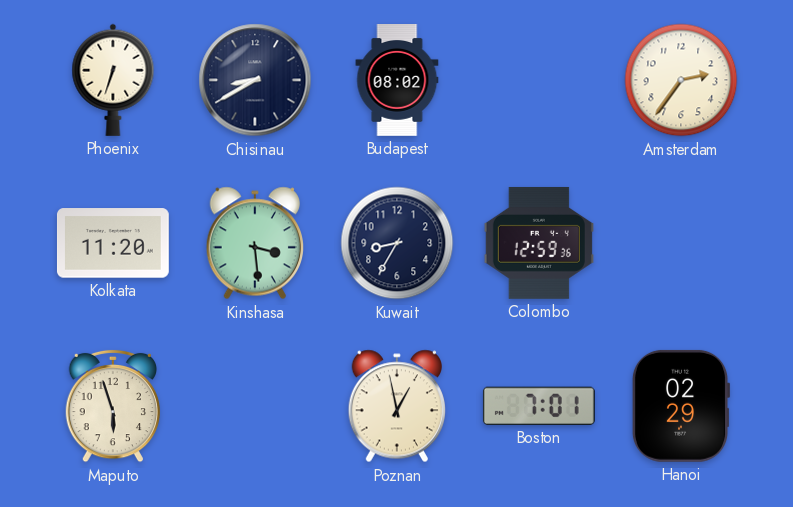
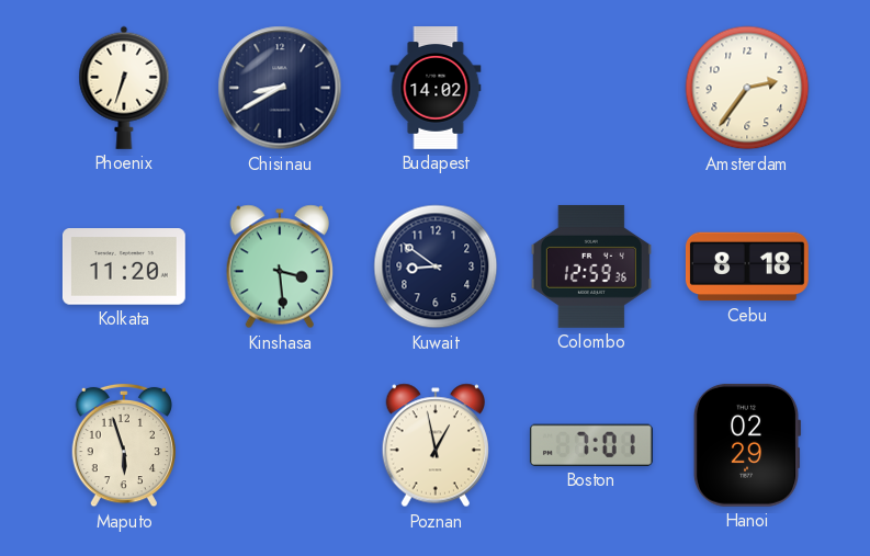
Budapest: 08:02 -> 14:02 (436, 89)
Kuwait: 8:35 -> 8:51 (436, 266)
Cebu: none -> 8:18 (747, 266)
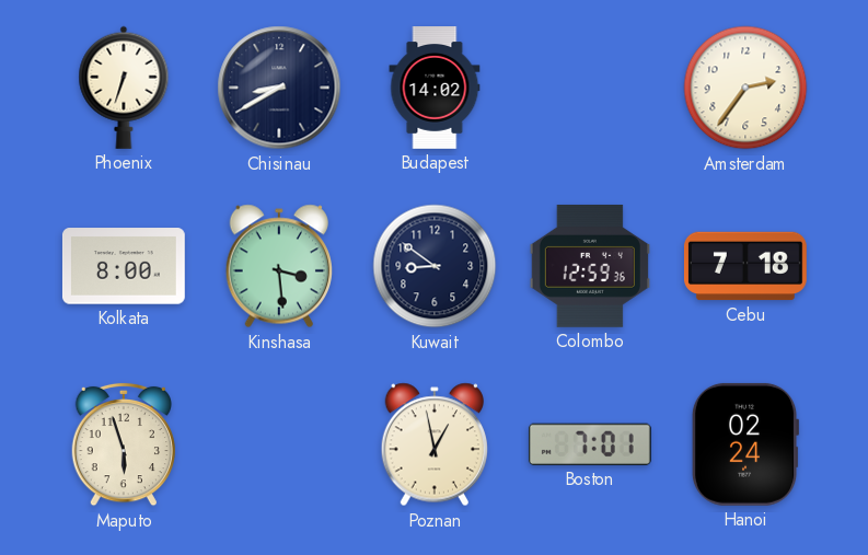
Kolkata: 11:20 -> 8:00 (124, 266)
Cebu: 8:18 -> 7:18 (745, 266)
Hanoi: 02:29 -> 02:24 (745, 444)
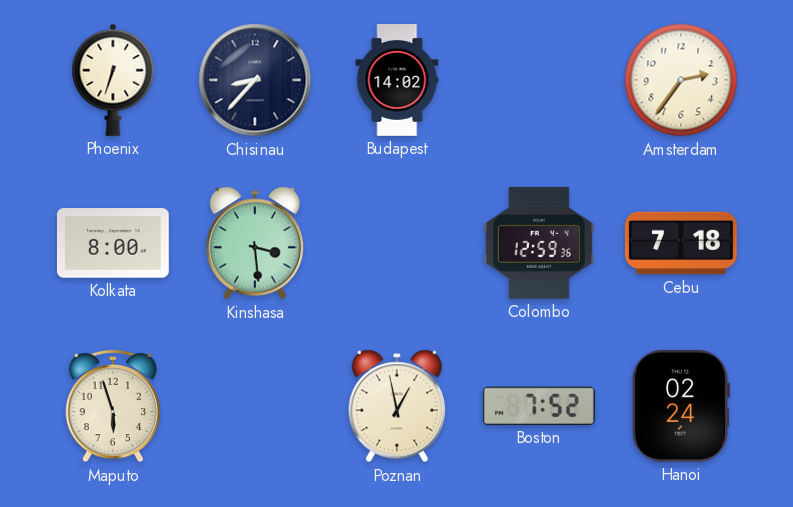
Chisinau: 8:40 -> 8:37 (255, 80)
Kuwait: 8:51 -> none (435, 266)
Boston: 7:01 -> 7:52 (539, 406)
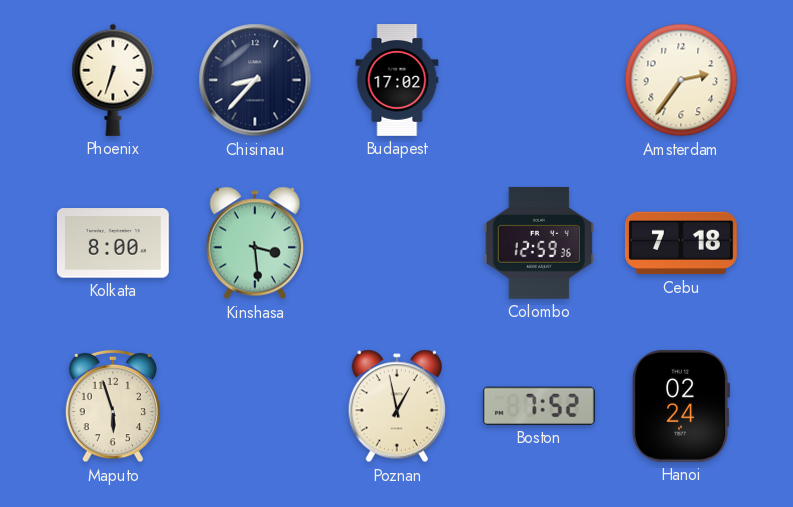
Budapest: 14:02 -> 17:02 (397, 81)
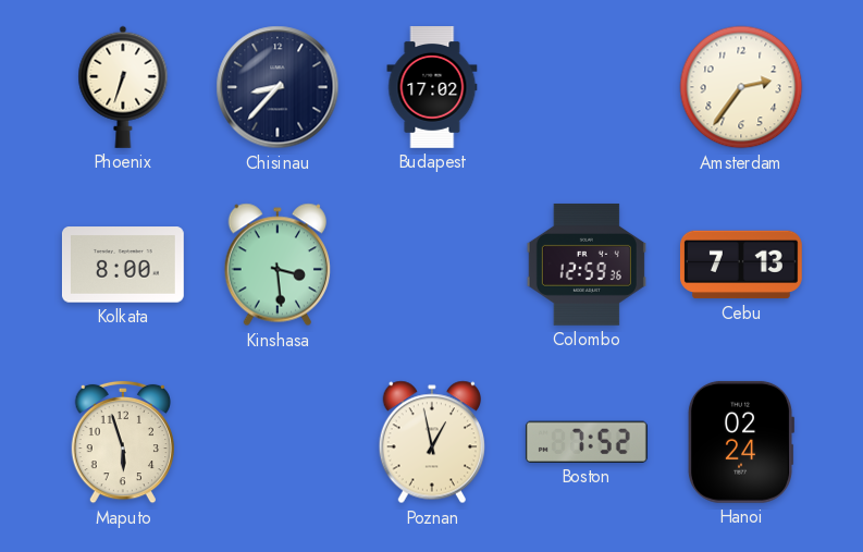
Cebu: 7:18 -> 7:13 (741, 265)
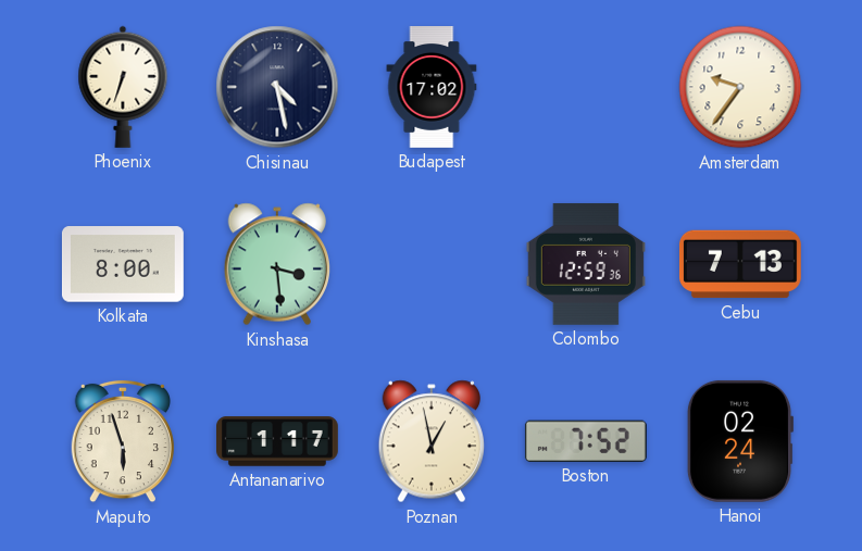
Chisinau: 8:37 -> 4:28 (277, 87)
Amsterdam: 2:36 -> 9:36 (740, 87)
Antananarivo: none -> 1:17 (278, 441)
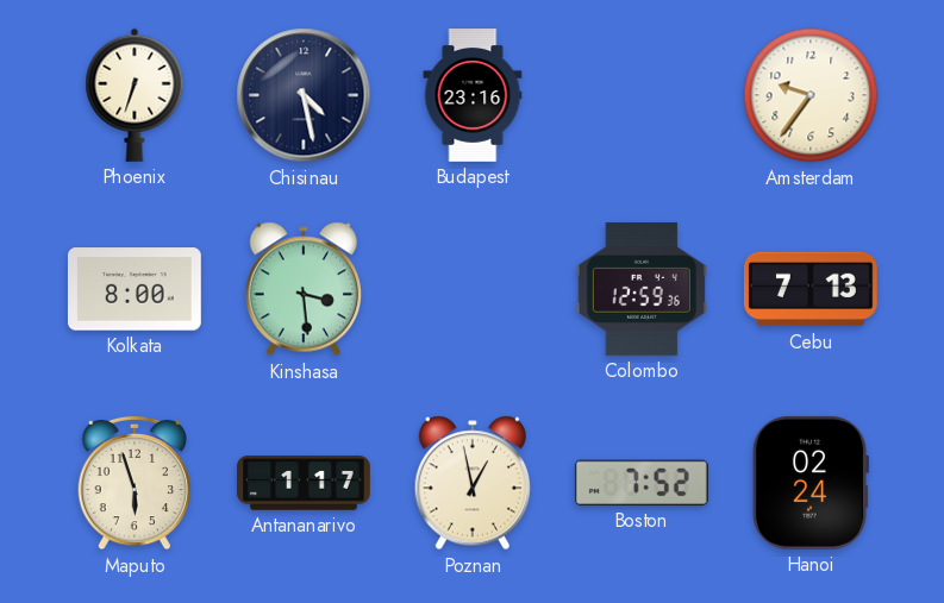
Budapest: 17:02 -> 23:16 (473, 96)
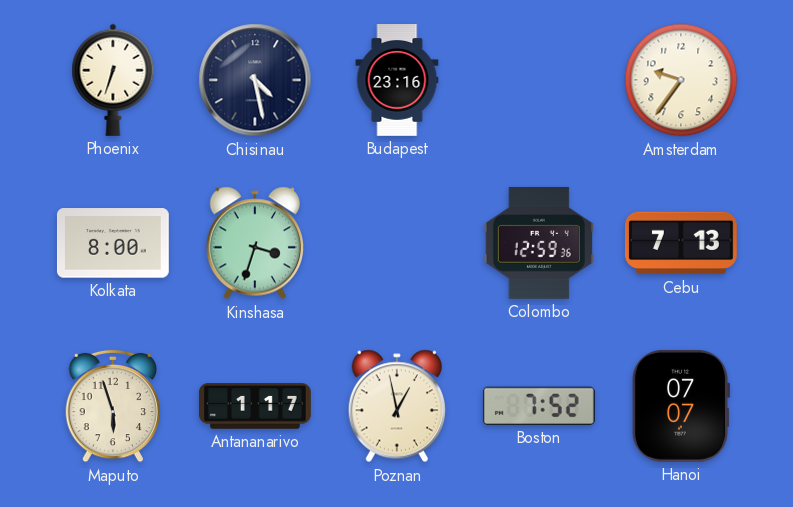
Kinshasa: 3:29 -> 3:33 (254, 243)
Hanoi: 02:24 -> 07:07 (681, 406)
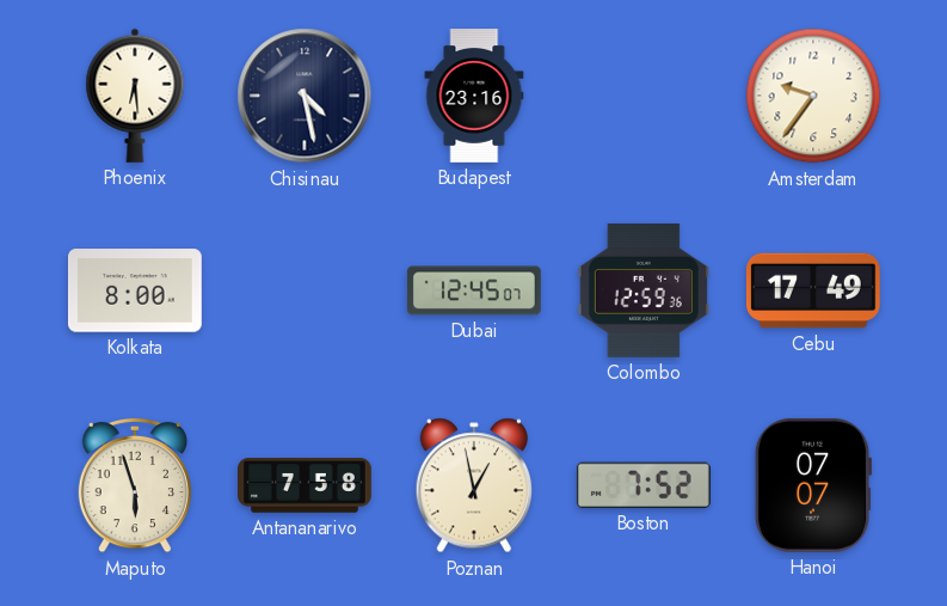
Phoenix: 6:33 -> 6:29 (135, 96)
Kinshasa: 3:33 -> none (254, 243)
Dubai: none -> 12:45 (474, 290)
Cebu: 7:13 -> 17:49 (813, 290)
Antananarivo: 1:17 -> 7:58 (306, 485)
